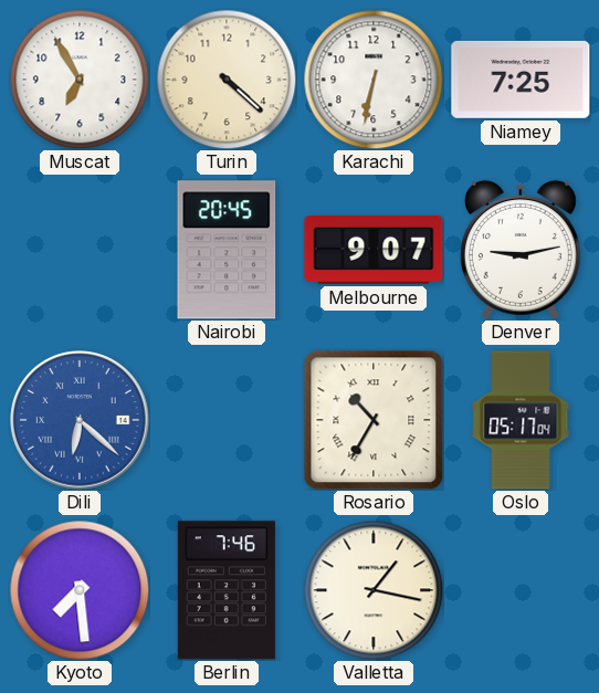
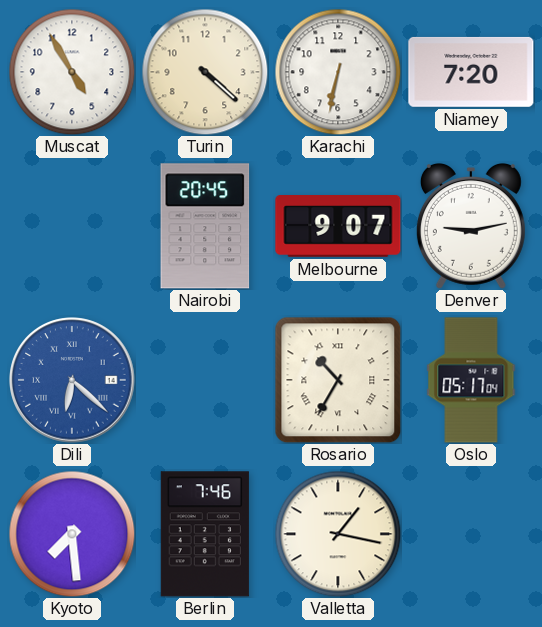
Muscat: 6:55 -> 4:55 (72, 72)
Niamey: 7:25 -> 7:20 (471, 72)
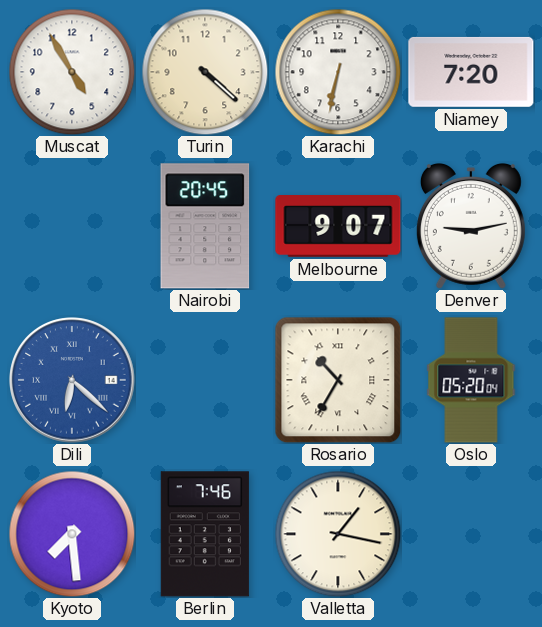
Oslo: 05:17 -> 05:20 (471, 380)
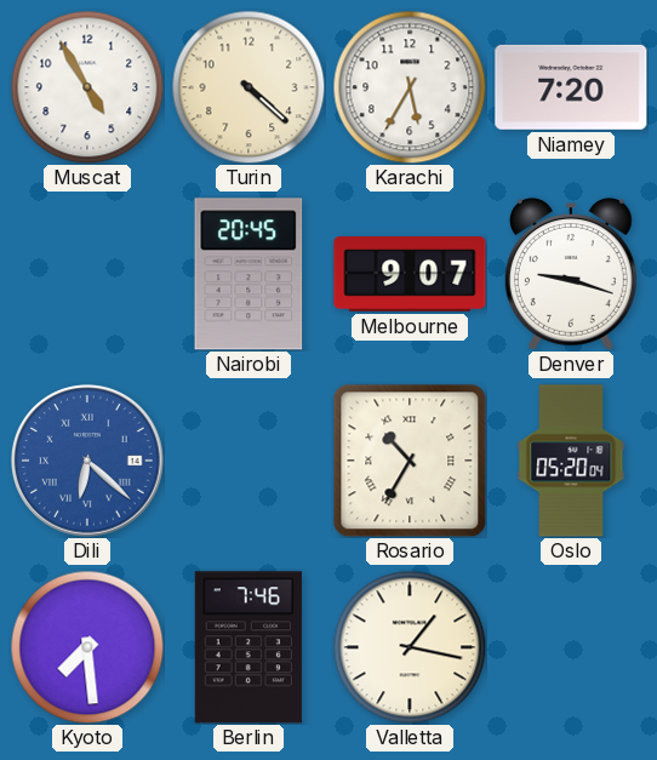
Karachi: 6:32 -> 5:35 (410, 87)
Denver: 9:13 -> 9:18 (571, 274)
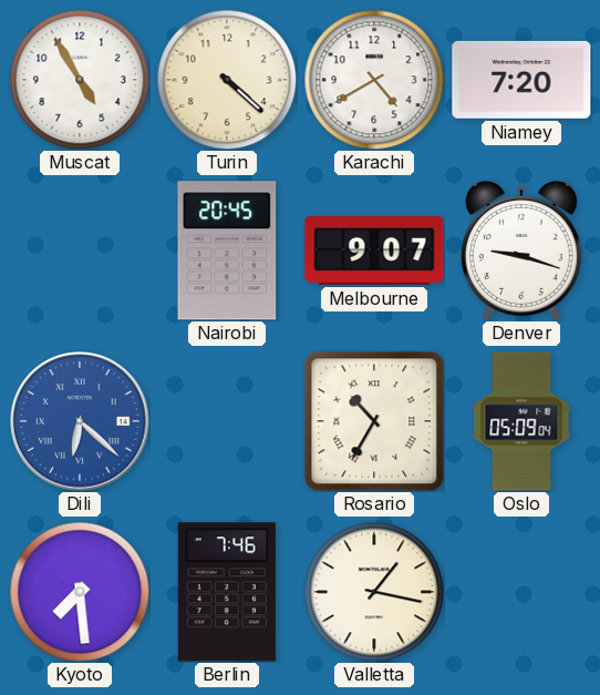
Karachi: 5:35 -> 4:40 (374, 80)
Oslo: 05:20 -> 05:09 (521, 421)
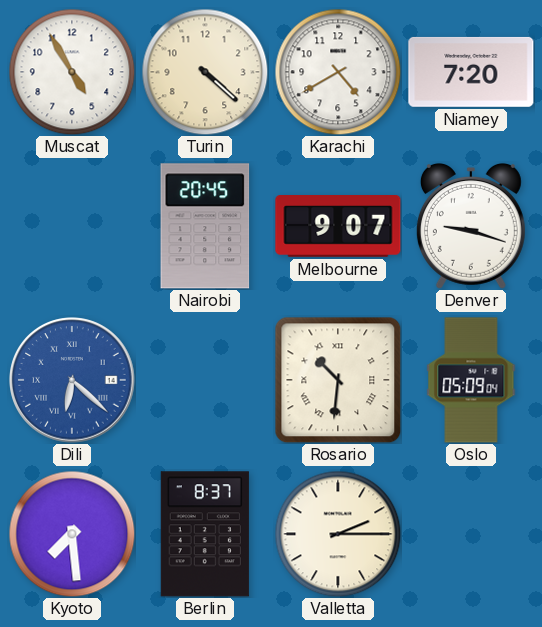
Rosario: 10:35 -> 10:31 (338, 380)
Berlin: 7:46 -> 8:37 (205, 534)
Valletta: 1:17 -> 2:15 (338, 534)
